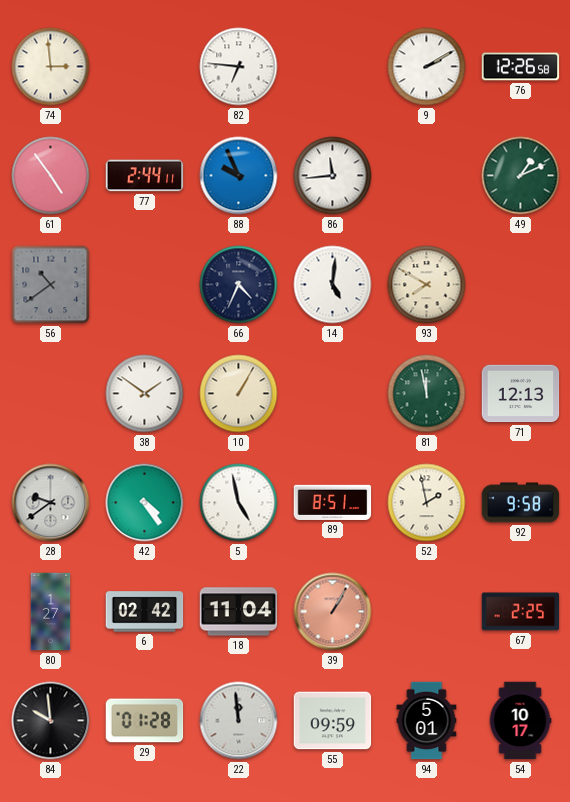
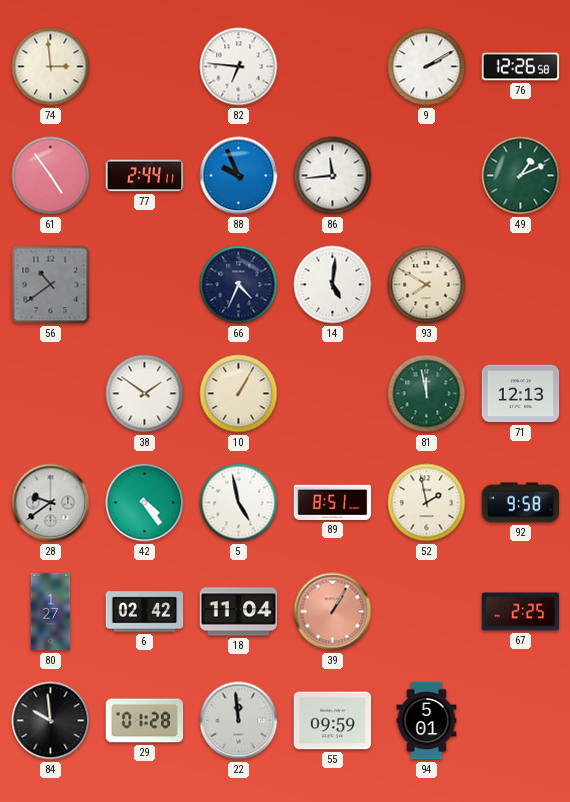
54: 10:17 -> none (520, 721)
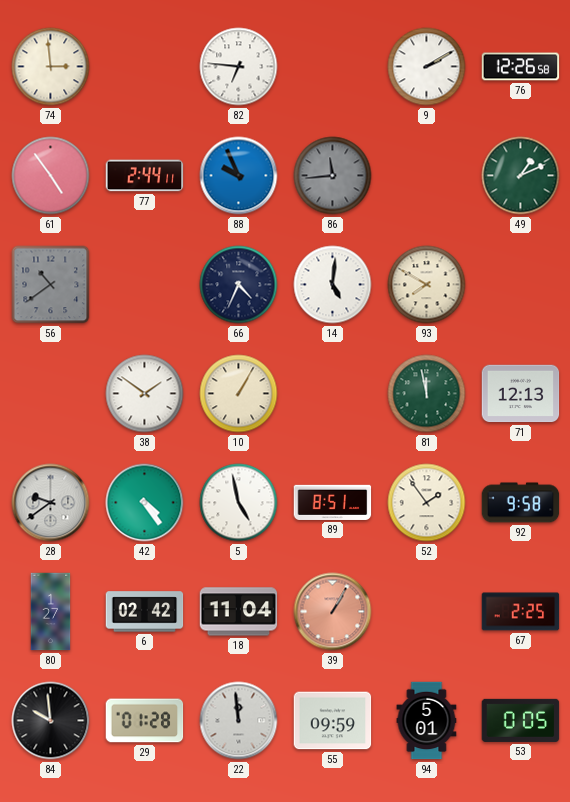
86 dial: white -> grey (333, 176)
52: 1:58 -> 1:54 (427, 503)
53: none -> 0:05 (521, 720)
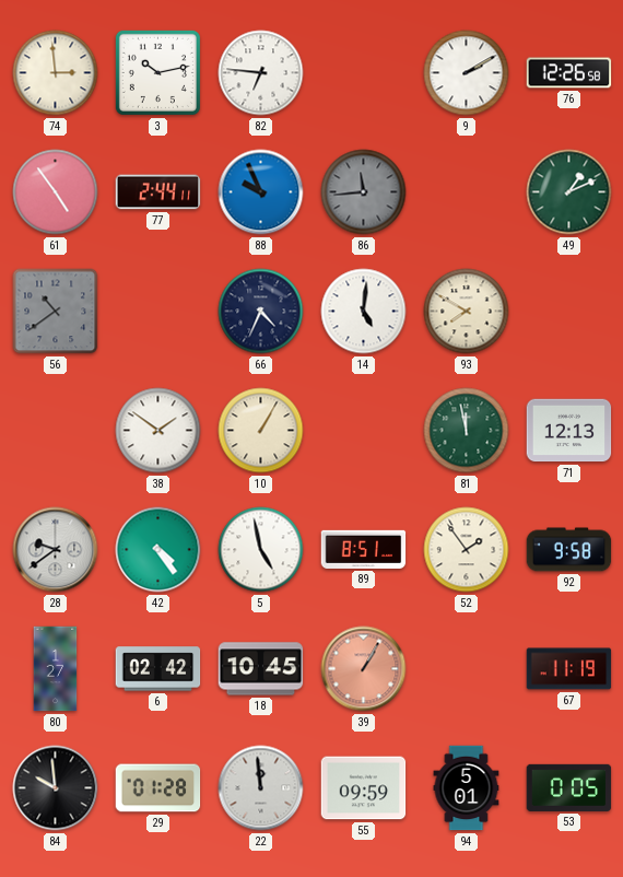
3: none -> 10:13 (157, 72)
18: 11:04 -> 10:45 (261, 669)
67: 2:25 -> 11:19 (569, 669)
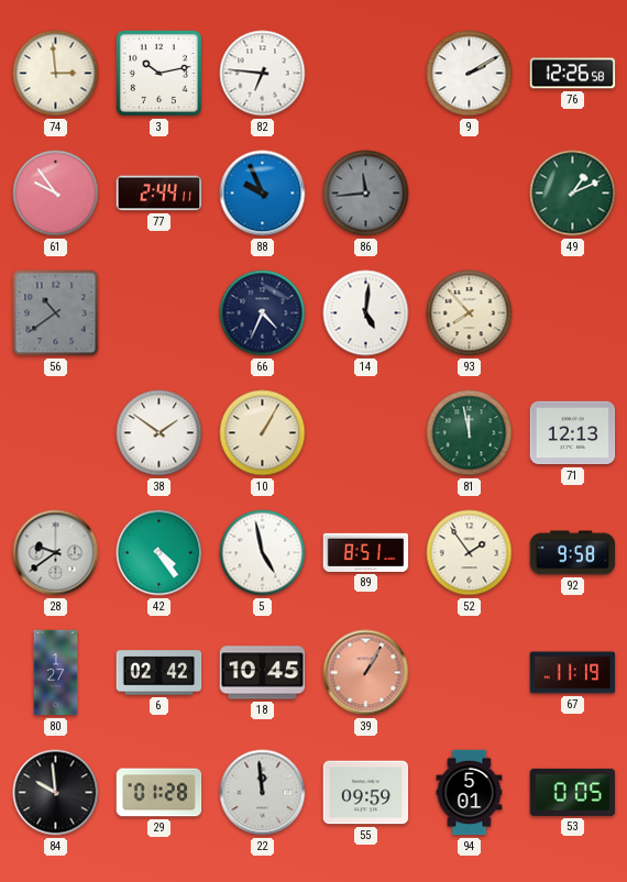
61: 4:54 -> 9:54 (56, 194)
93: 7:50 -> 7:53 (470, 313)
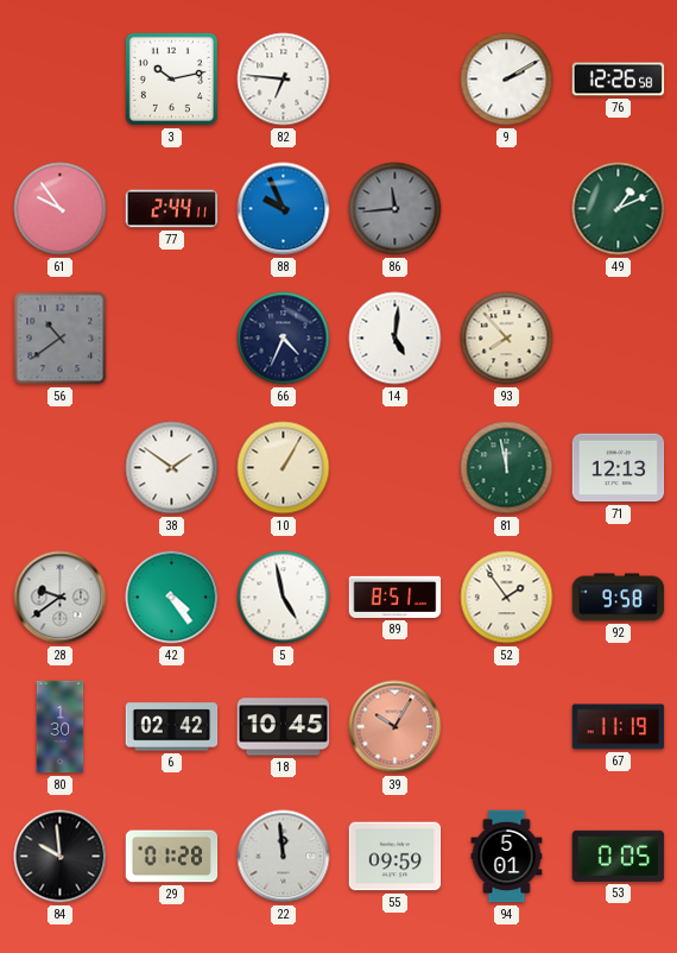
74: 2:59 -> none (56, 74)
80: 1:27 -> 1:30 (61, 727)
39: 1:05 -> 10:05 (396, 727)
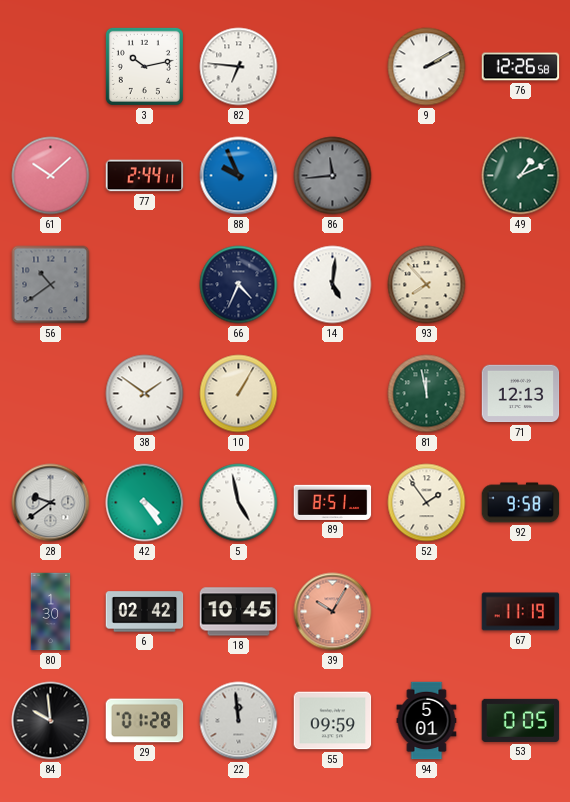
61: 9:54 -> 10:08 (51, 176)
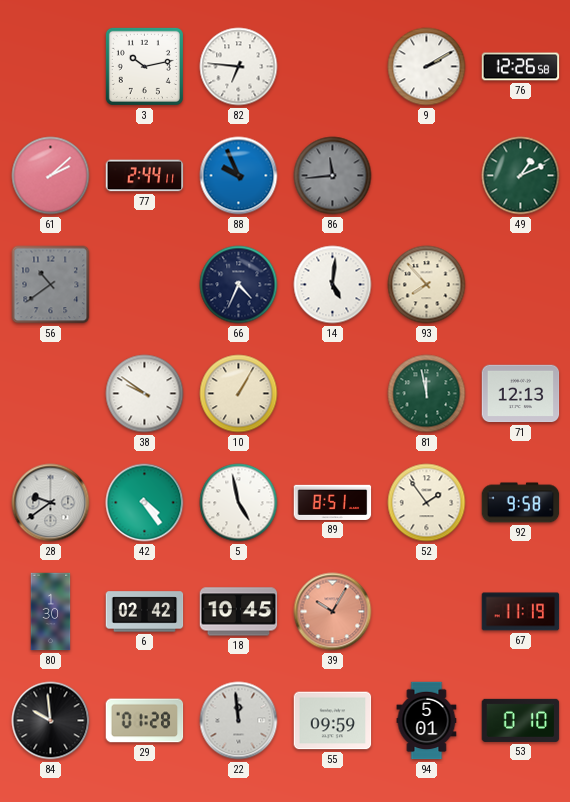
61: 10:08 -> 2:08 (51, 176)
38: 1:51 -> 9:51 (145, 394)
53: 0:05 -> 0:10 (521, 720)
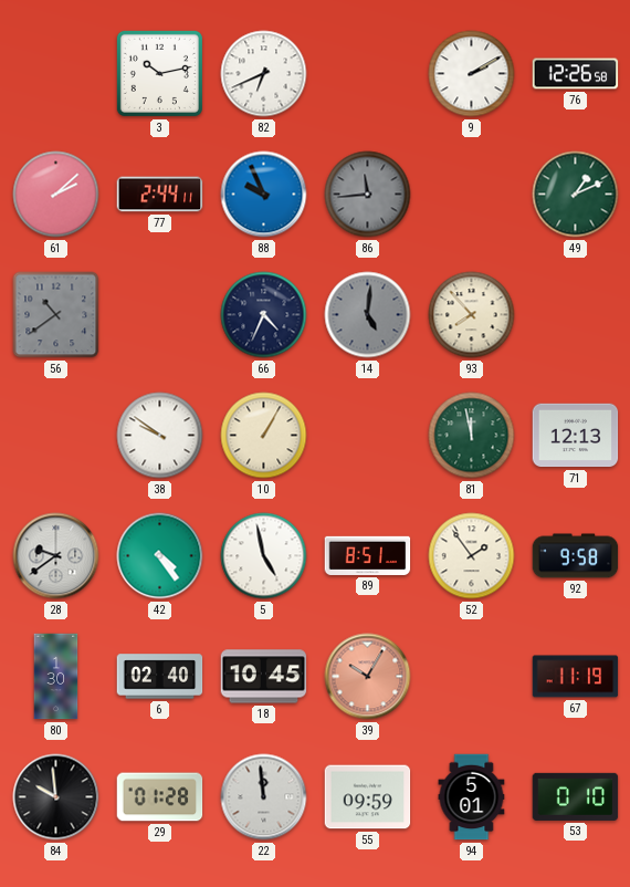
82: 6:46 -> 6:41 (264, 74)
14 dial: white -> grey (368, 315)
6: 02:42 -> 02:40 (160, 677)
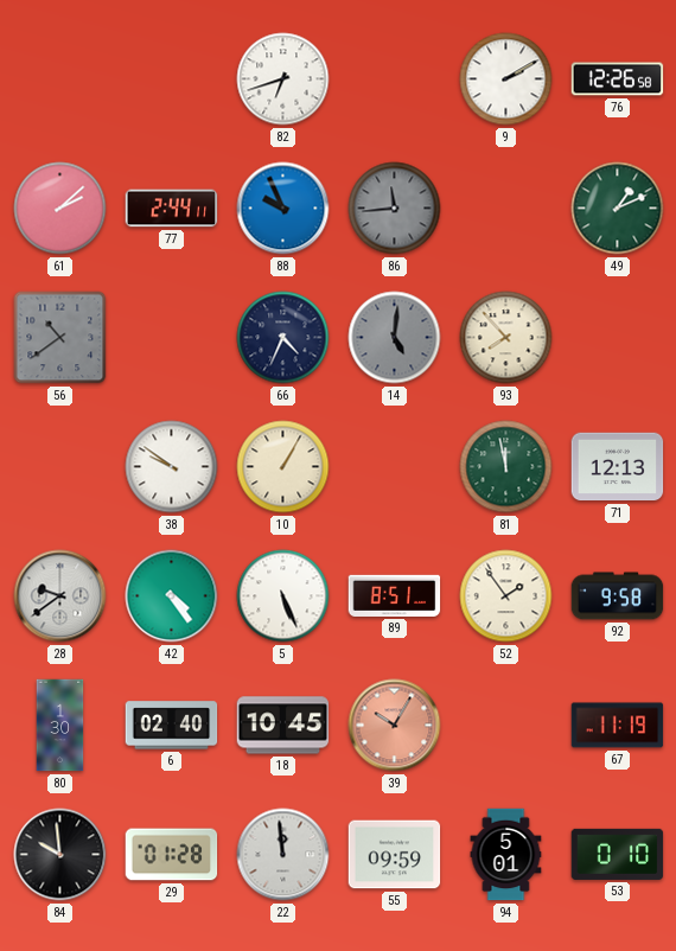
3: 10:13 -> none (159, 73)
82: 6:41 -> 6:42 (283, 79)
5: 4:58 -> 5:26 (283, 596)
